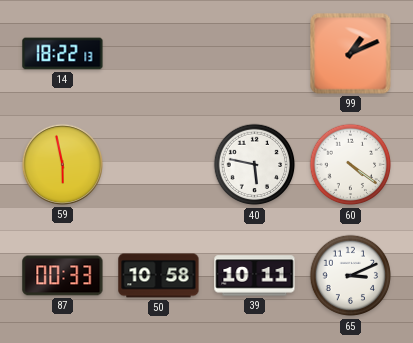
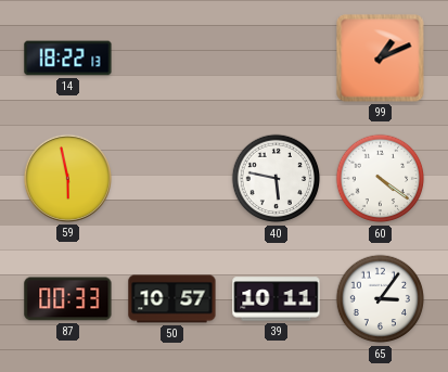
50: 10:58 -> 10:57 (172, 299)
65: 3:11 -> 3:06 (381, 299)
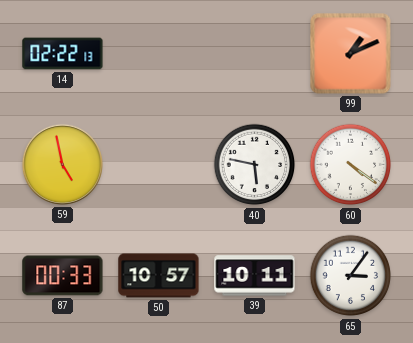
14: 18:22 -> 02:22 (63, 54)
59: 5:58 -> 4:58 (62, 164)
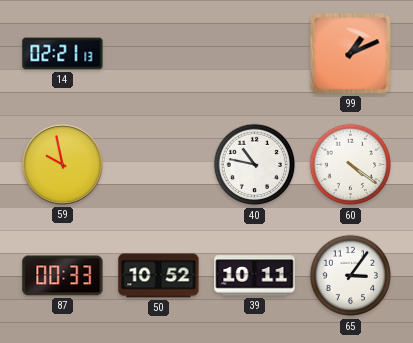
14: 02:22 -> 02:21 (63, 54)
59: 4:58 -> 9:58 (62, 164)
40: 5:47 -> 10:47 (255, 165)
50: 10:57 -> 10:52 (159, 276)
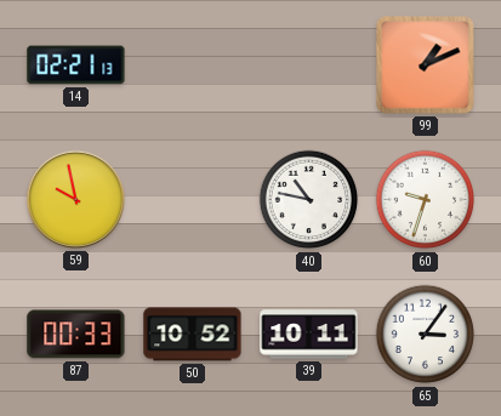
60: 4:21 -> 9:33 (426, 200)
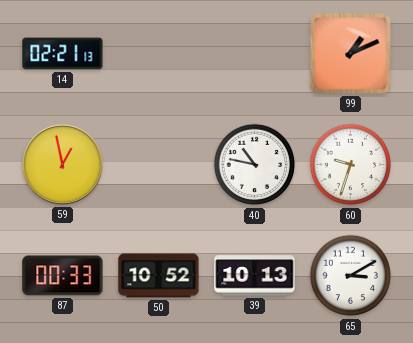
59: 9:58 -> 12:58 (62, 164)
39: 10:11 -> 10:13 (255, 276)
65: 3:06 -> 3:10 (351, 276)
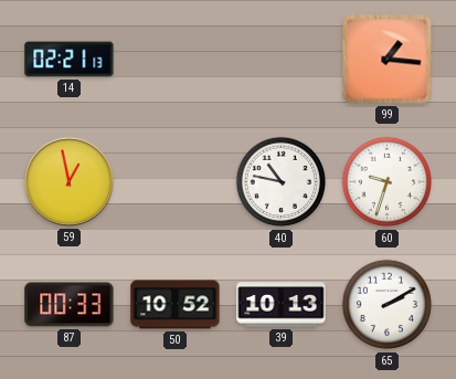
99: 1:11 -> 1:16 (388, 60)
65: 3:10 -> 2:10 (388, 305)
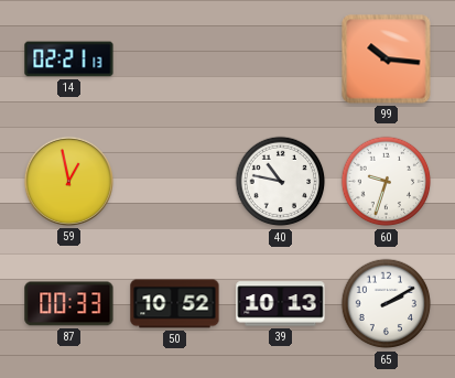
99: 1:16 -> 10:16 (387, 60)
